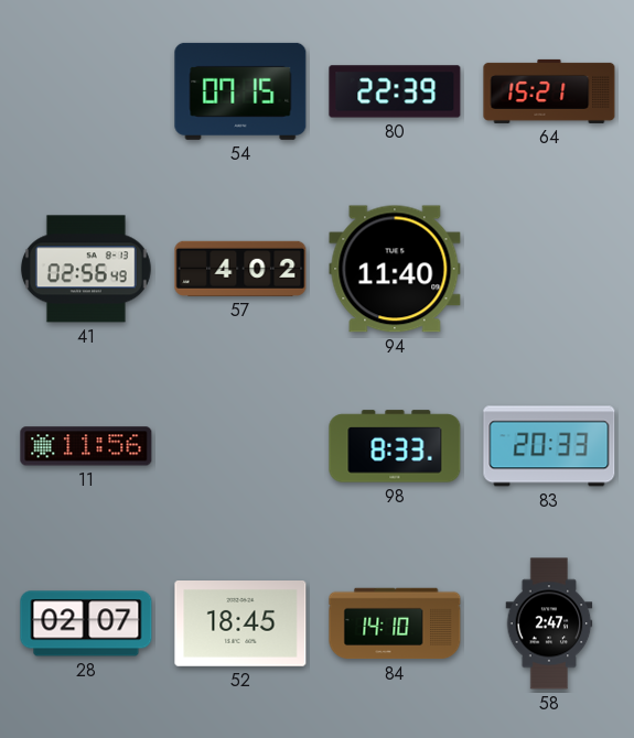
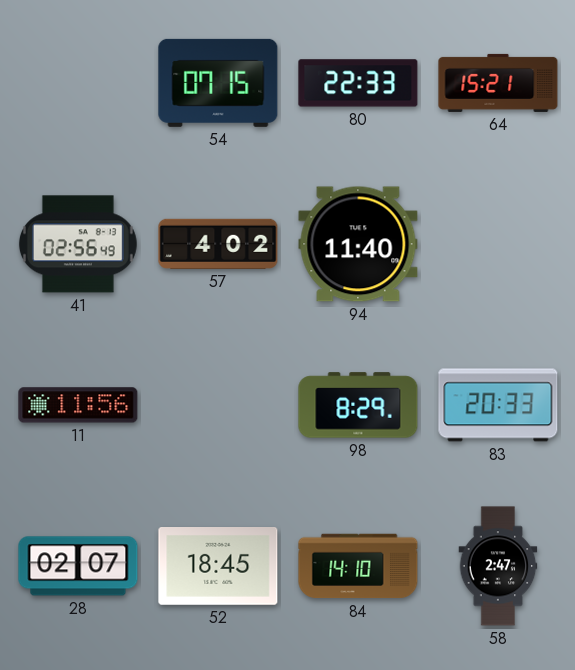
80: 22:39 -> 22:33 (358, 83)
98: 8:33 -> 8:29 (358, 405)
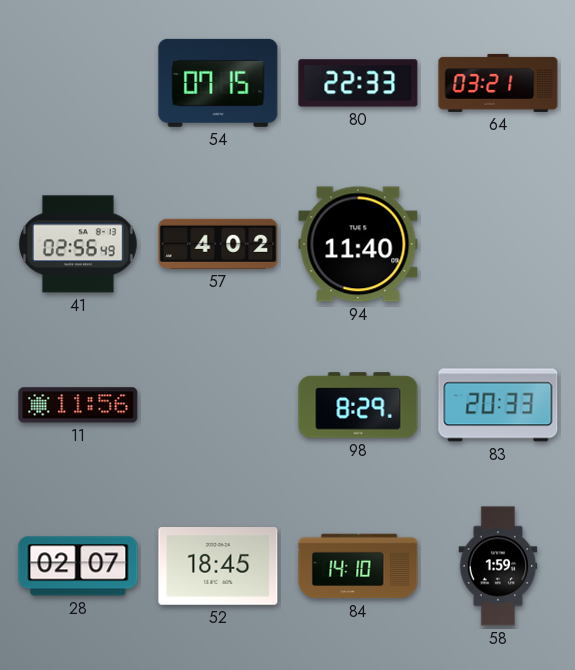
64: 15:21 -> 03:21 (498, 83)
58: 2:47 -> 1:59 (498, 566)
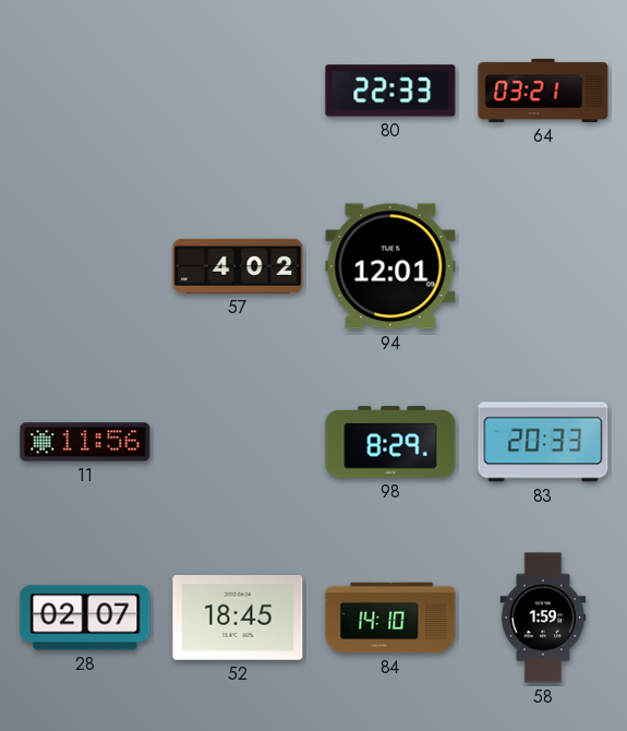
54: 07:15 -> none (218, 83)
41: 02:56 -> none (78, 244)
94: 11:40 -> 12:01 (390, 266)
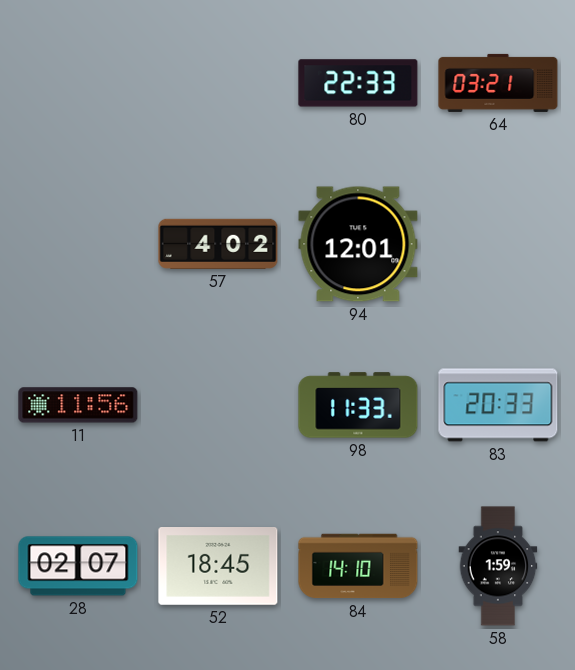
98: 8:29 -> 11:33 (358, 405)
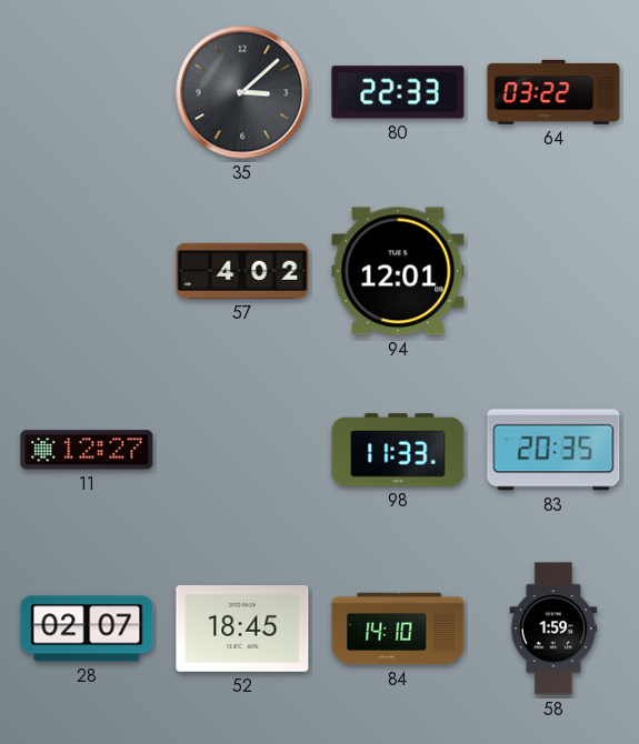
35: none -> 3:08 (242, 92)
64: 03:21 -> 03:22 (553, 92)
11: 11:56 -> 12:27 (87, 450)
83: 20:33 -> 20:35 (553, 450)
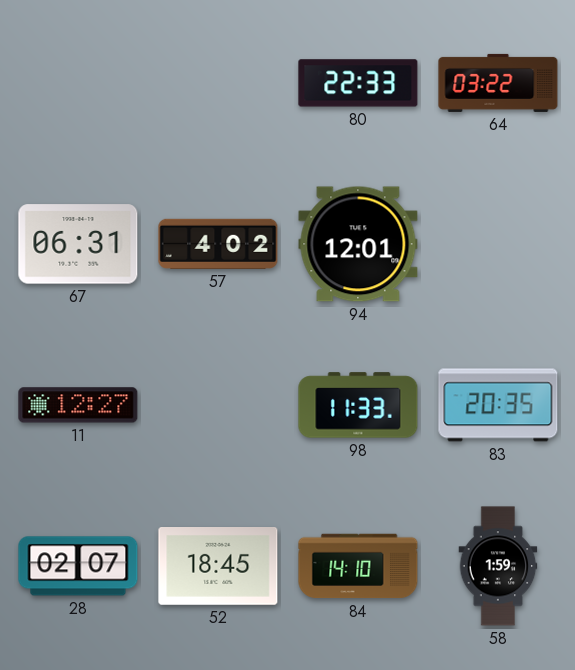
35: 3:08 -> none (242, 92)
67: none -> 06:31 (78, 244)
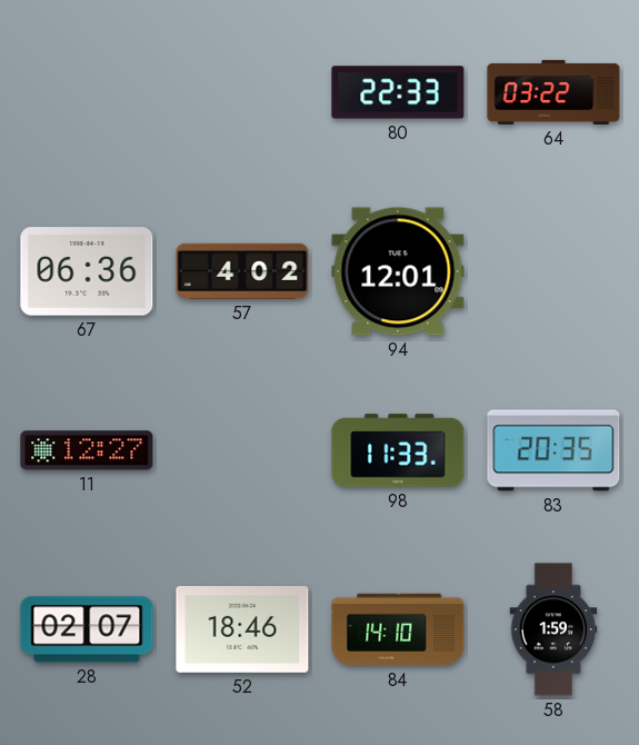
67: 06:31 -> 06:36 (87, 271)
52: 18:45 -> 18:46 (242, 630)
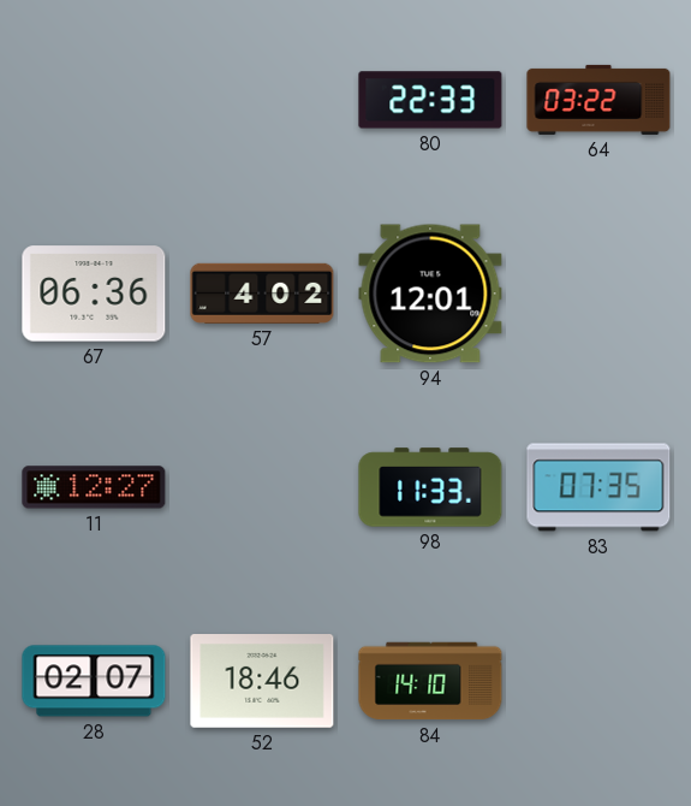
83: 20:35 -> 07:35 (598, 487)
58: 1:59 -> none (553, 629)
